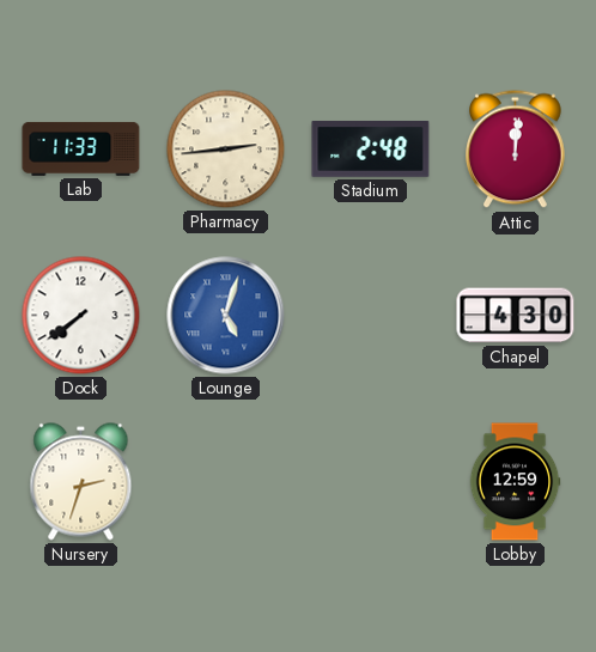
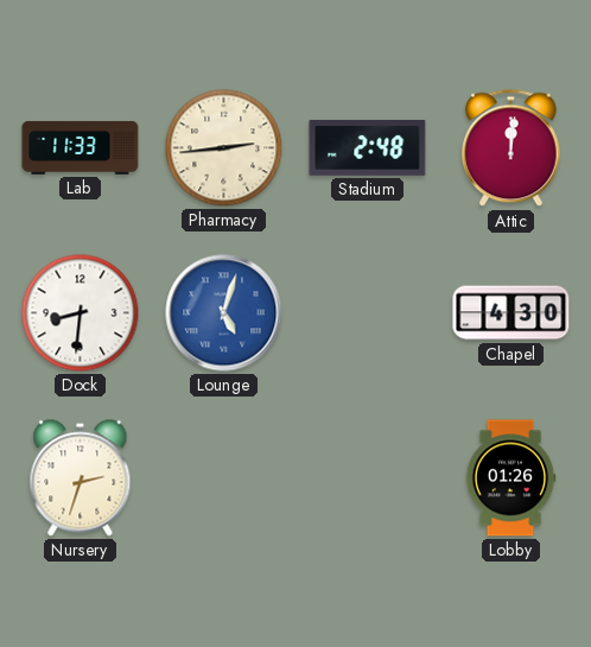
Dock: 7:39 -> 8:31 (81, 313)
Lobby: 12:59 -> 01:26 (510, 478)
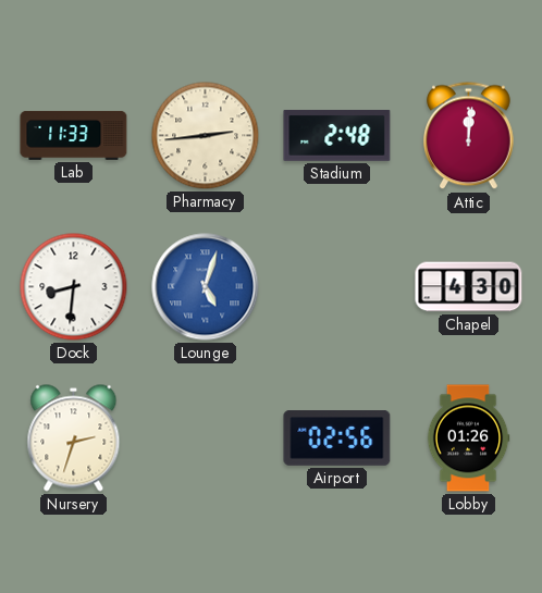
Airport: none -> 02:56 (337, 438)
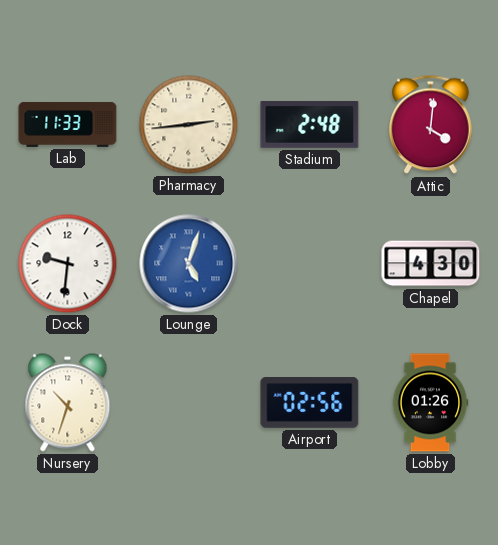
Attic: 12:01 -> 4:01 (431, 125)
Dock: 8:31 -> 9:31 (68, 264)
Nursery: 2:33 -> 10:33 (68, 403)
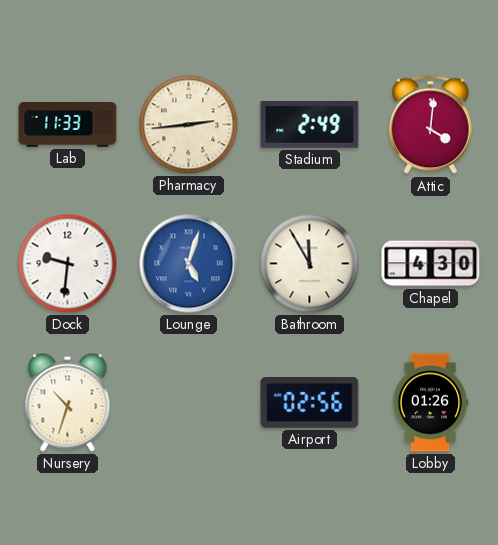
Stadium: 2:48 -> 2:49 (310, 124)
Bathroom: none -> 11:55 (310, 264)
